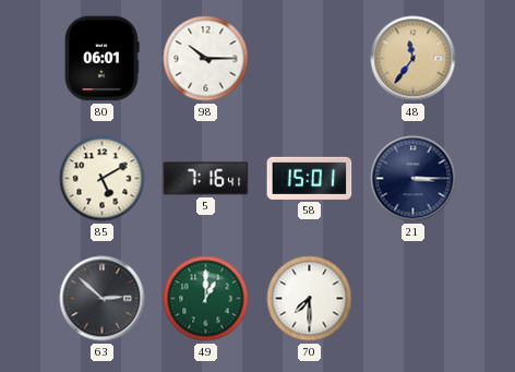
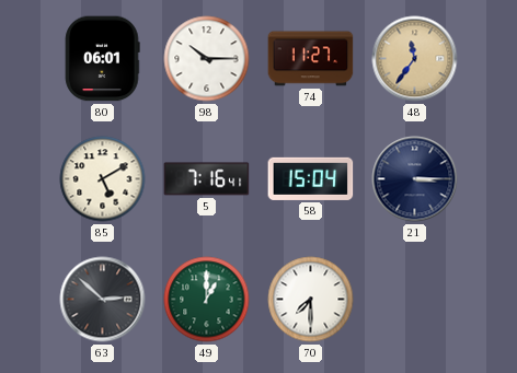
74: none -> 11:27 (311, 59)
58: 15:01 -> 15:04 (311, 178)
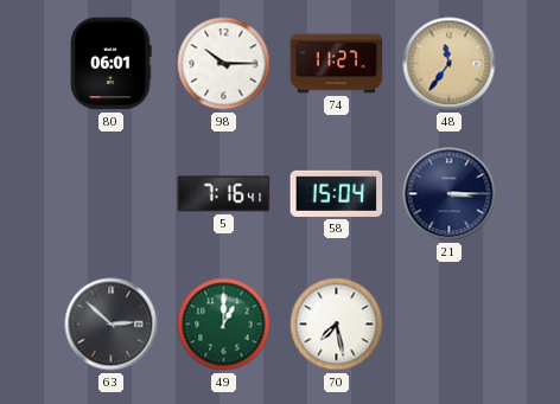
85: 5:10 -> none (103, 179)
70: 7:30 -> 7:28 (337, 325)
